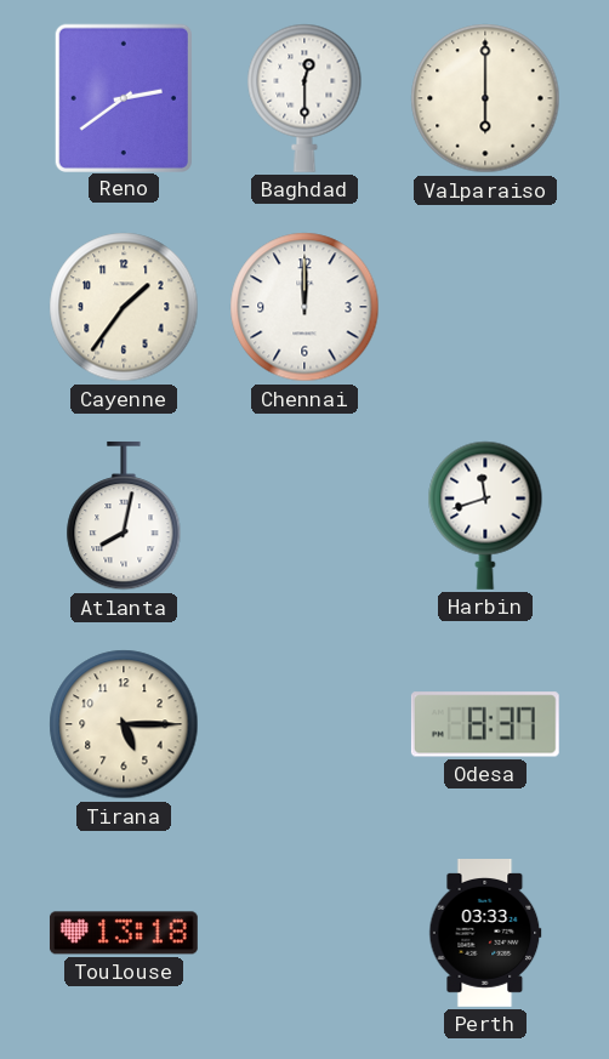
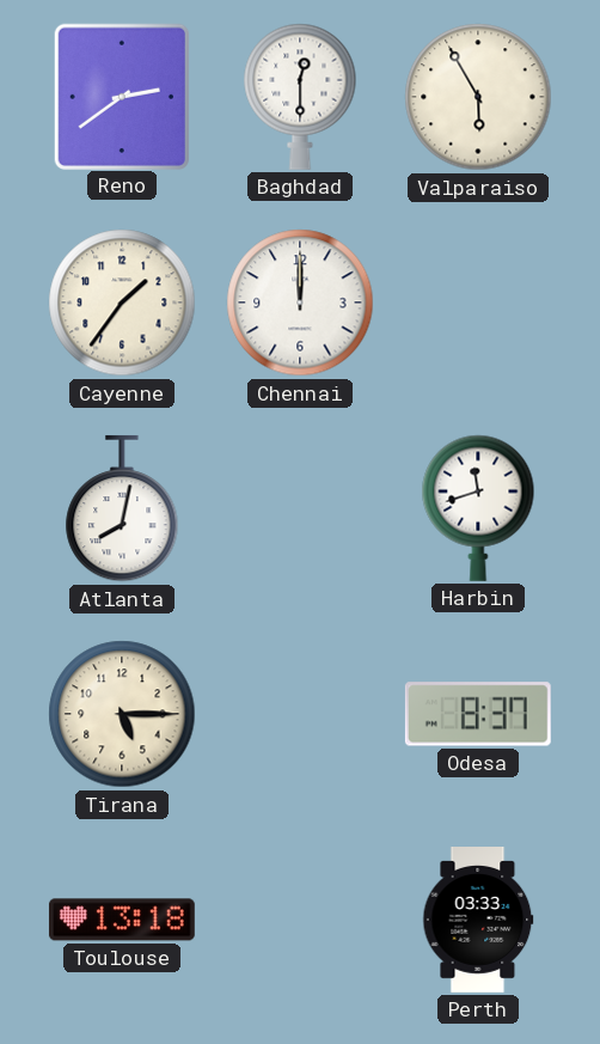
Valparaiso: 6:00 -> 5:55 (478, 97)
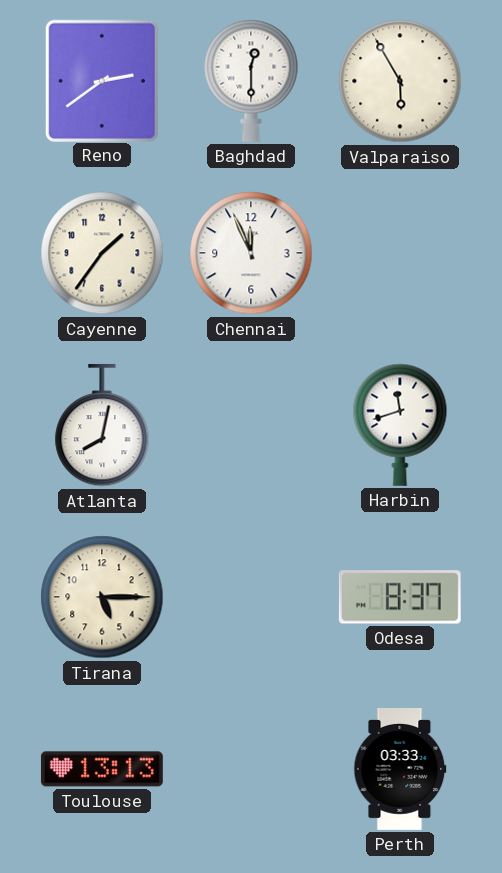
Chennai: 12:00 -> 11:56 (251, 253)
Toulouse: 13:18 -> 13:13 (102, 769)
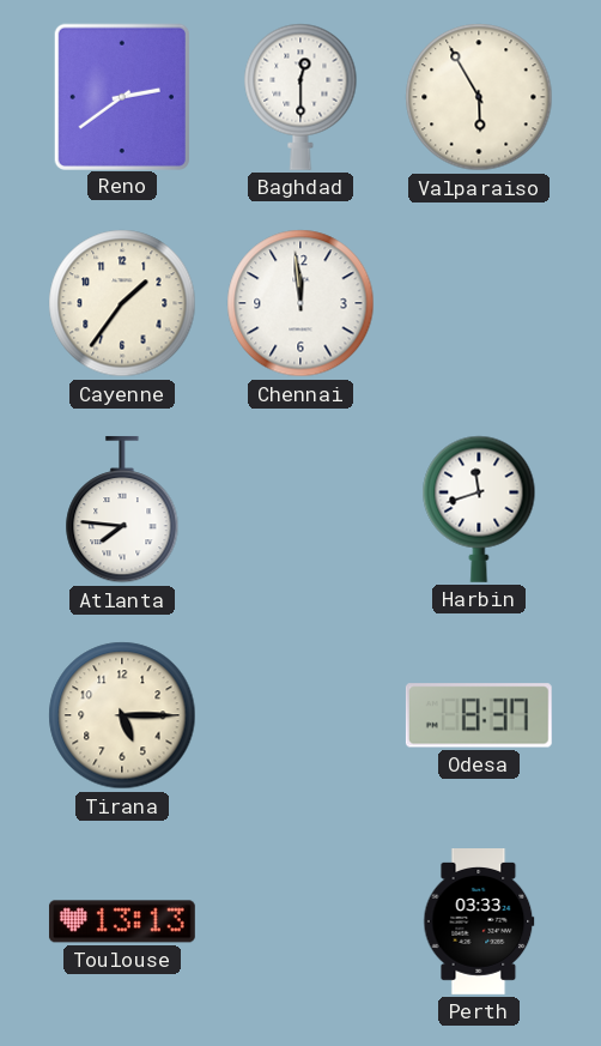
Chennai: 11:56 -> 11:59 (300, 303)
Atlanta: 8:02 -> 7:46 (122, 509)
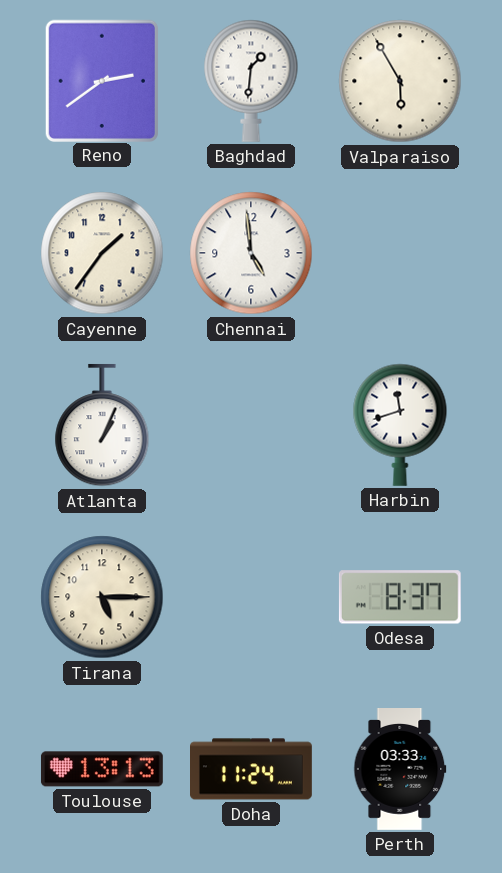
Baghdad: 12:30 -> 1:31 (251, 81)
Chennai: 11:59 -> 4:59 (251, 253)
Atlanta: 7:46 -> 1:04 (102, 425)
Doha: none -> 11:24 (252, 769)
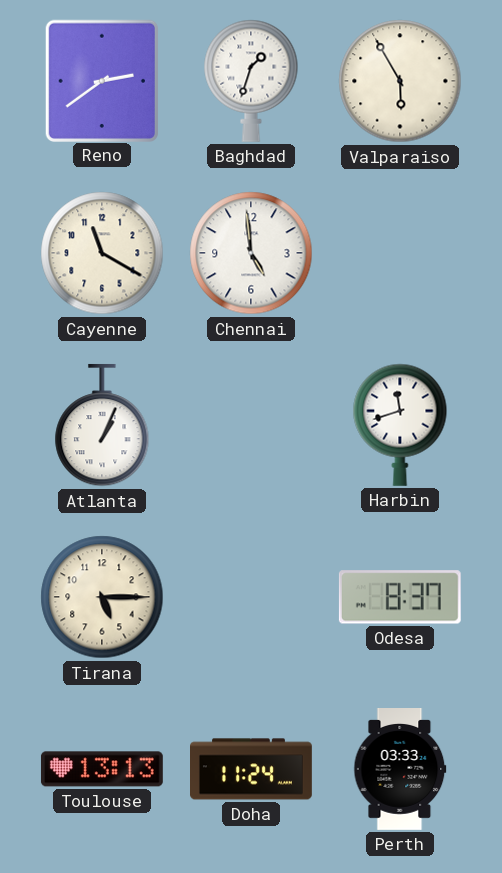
Baghdad: 1:31 -> 1:33 (251, 81)
Cayenne: 1:36 -> 11:20 (102, 253)
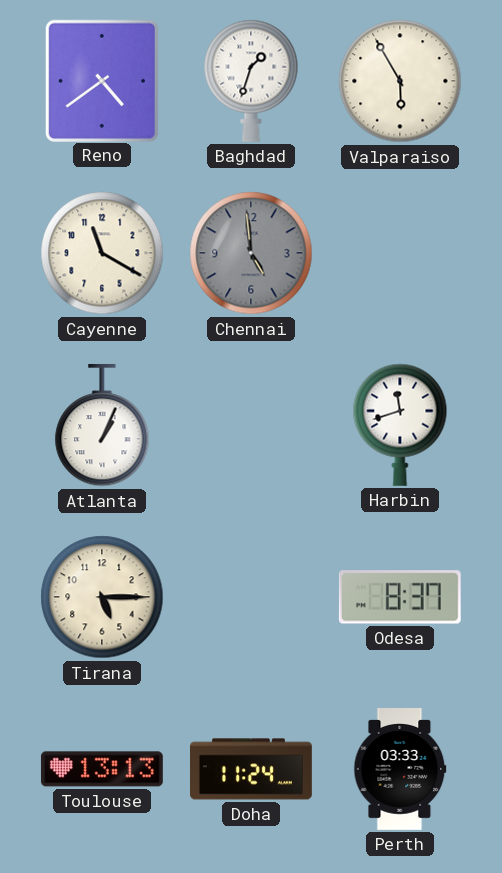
Reno: 2:39 -> 4:39 (101, 80)
Chennai dial: white -> grey (251, 253)
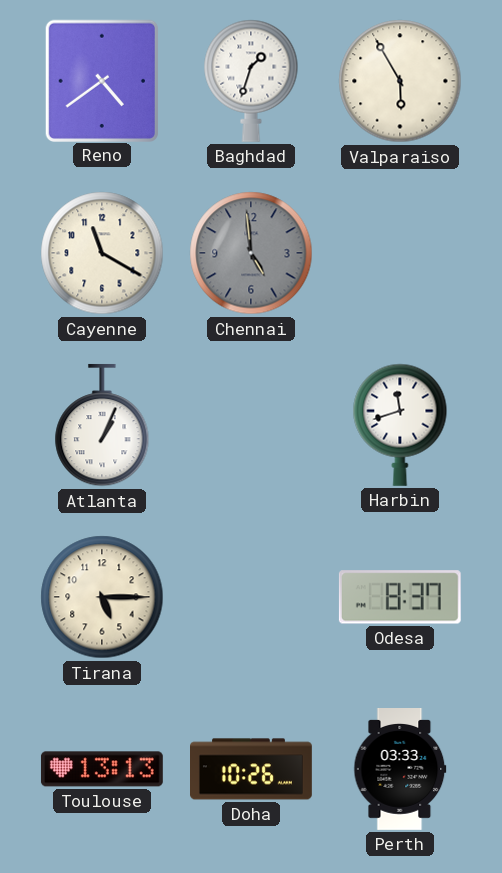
Doha: 11:24 -> 10:26 (252, 769)
